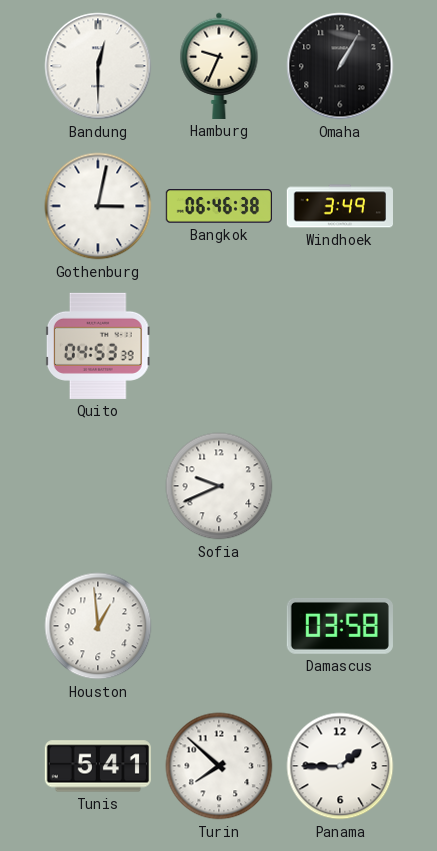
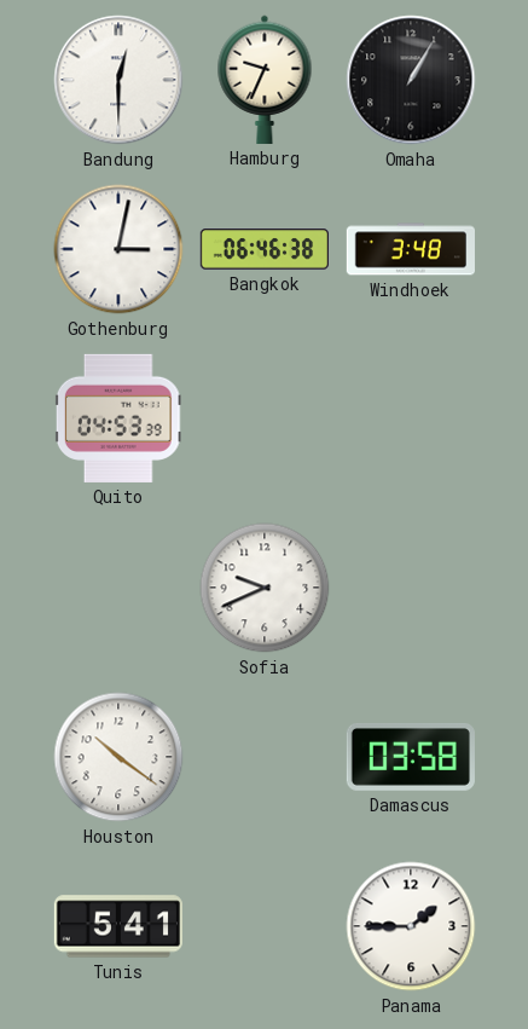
Windhoek: 3:49 -> 3:48 (410, 249)
Houston: 12:59 -> 10:21 (118, 757)
Turin: 7:52 -> none (219, 766)
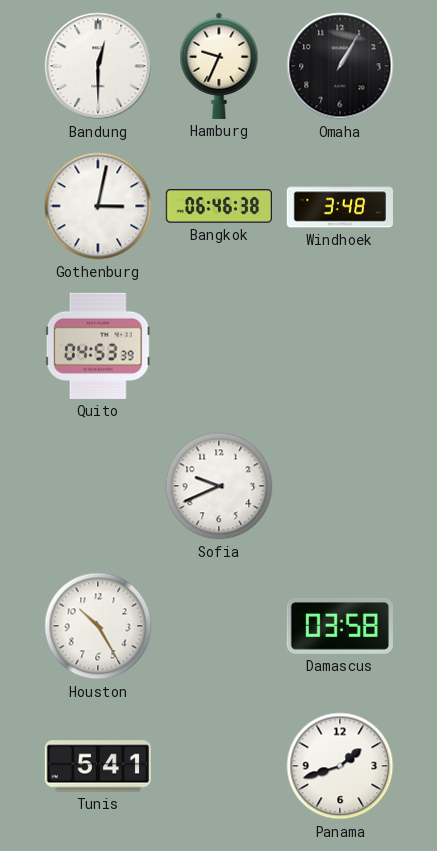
Houston: 10:21 -> 10:25 (98, 626)
Panama: 1:45 -> 1:42 (340, 766)
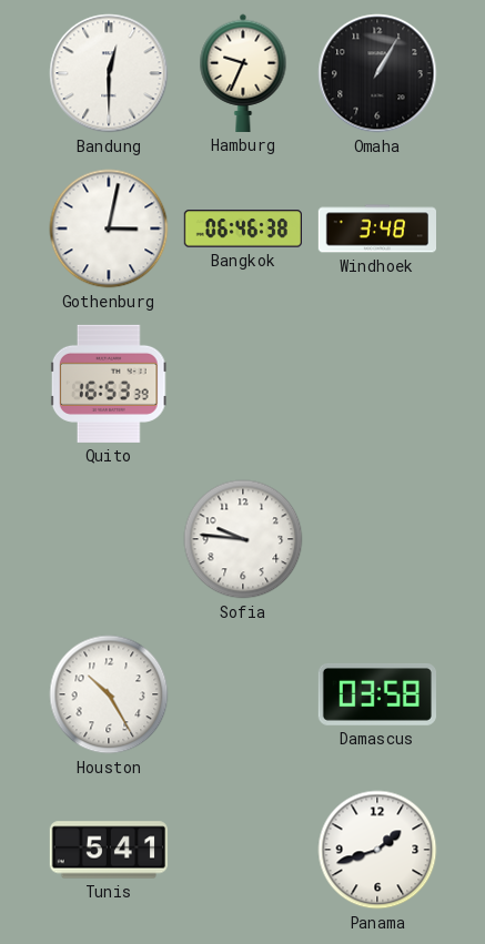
Quito: 04:53 -> 16:53 (109, 384)
Sofia: 9:41 -> 9:46 (243, 539)
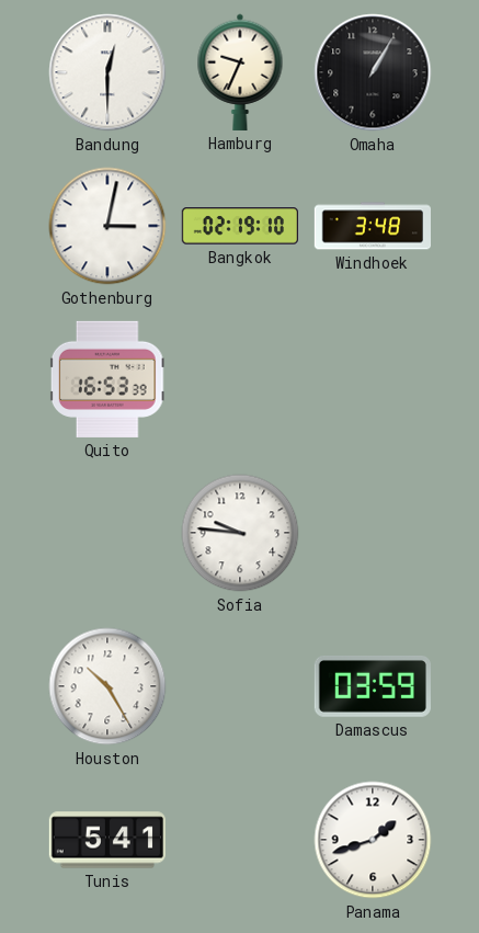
Bangkok: 06:46 -> 02:19 (239, 226)
Damascus: 03:58 -> 03:59 (373, 686)
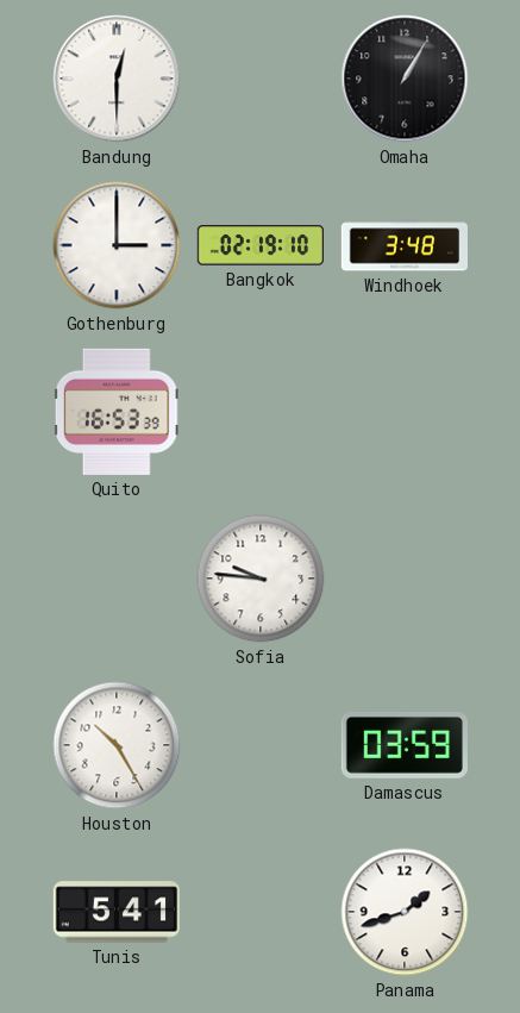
Hamburg: 9:34 -> none (240, 72)
Gothenburg: 3:02 -> 3:00 (117, 245)
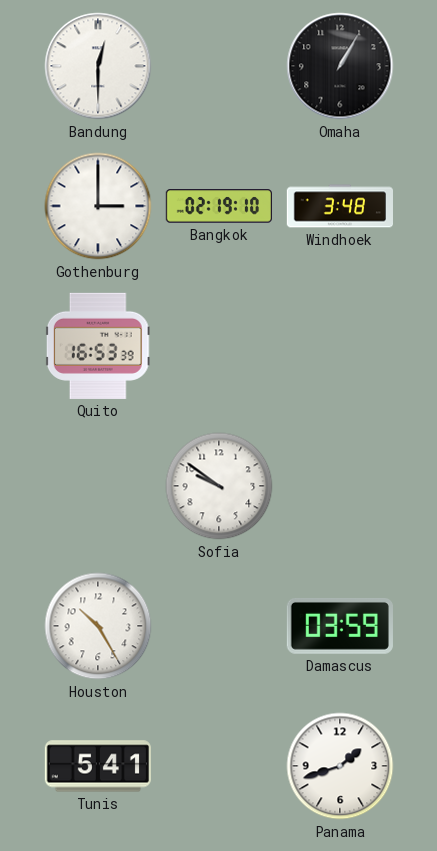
Sofia: 9:46 -> 9:51 (219, 486)
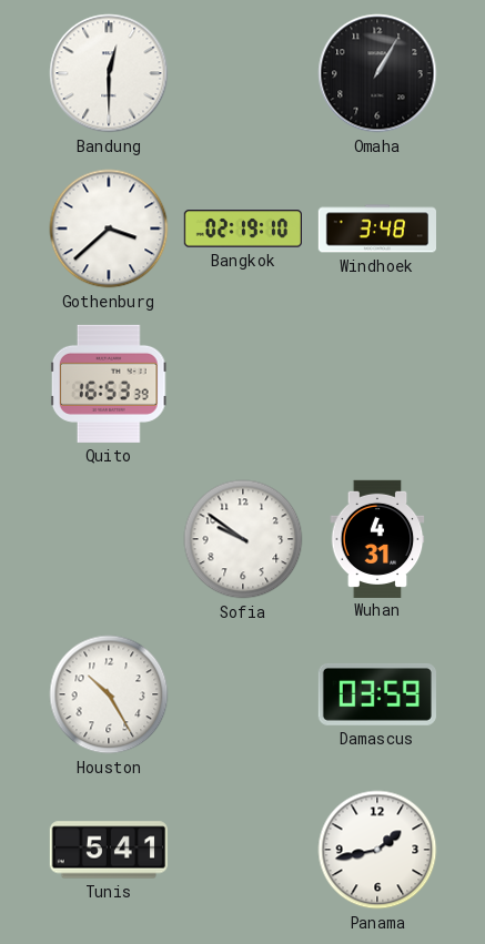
Gothenburg: 3:00 -> 3:38 (109, 229)
Wuhan: none -> 4:31 (377, 538)
Panama: 1:42 -> 1:43 (377, 850)
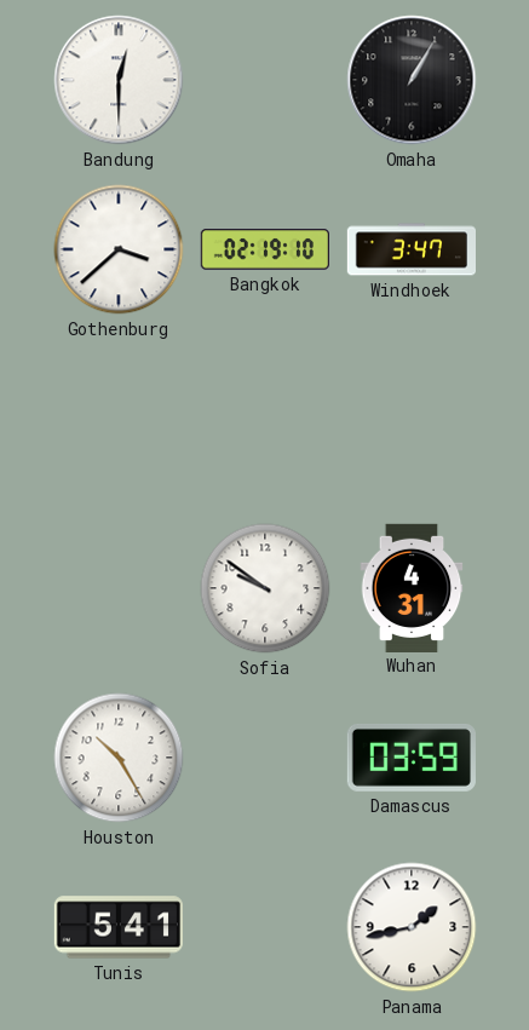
Windhoek: 3:48 -> 3:47 (410, 249)
Quito: 16:53 -> none (109, 384)
